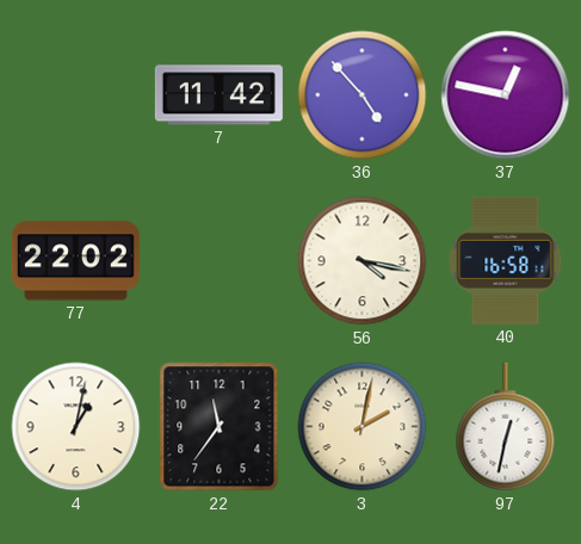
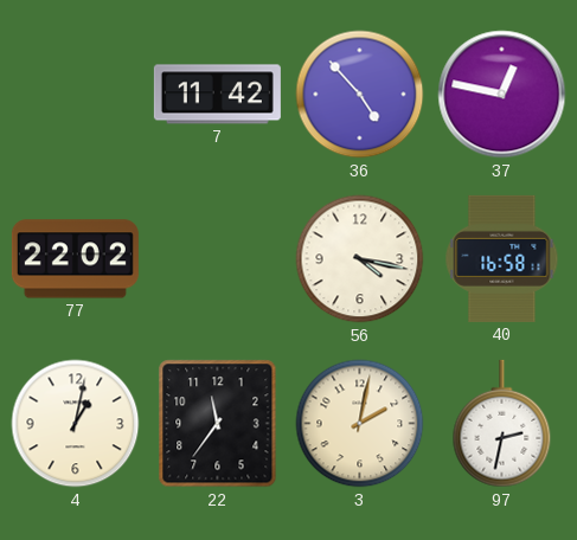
97: 12:32 -> 2:32 (502, 424)
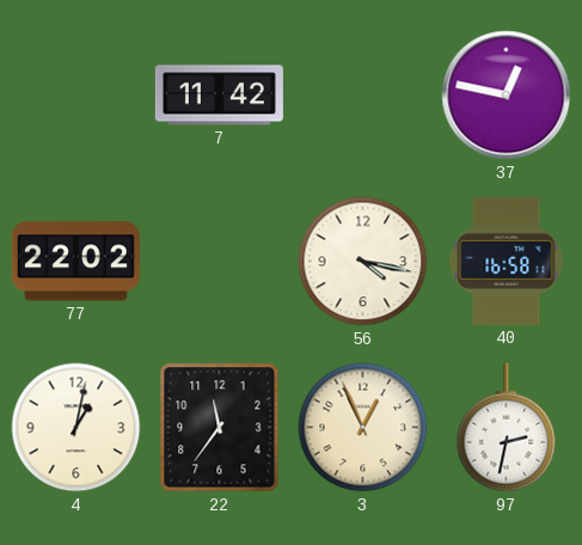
36: 4:53 -> none (360, 95)
3: 2:02 -> 12:56 (363, 428)
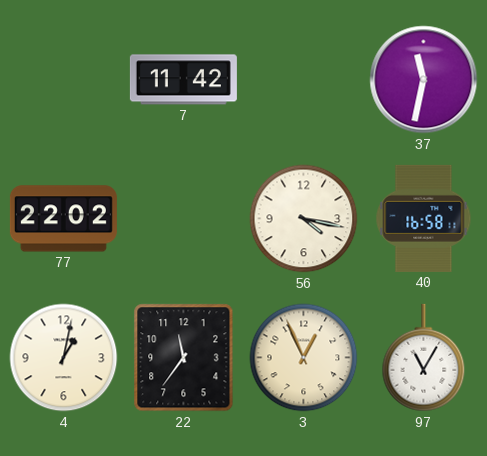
37: 12:47 -> 11:32 (424, 80)
97: 2:32 -> 11:05 (424, 358)
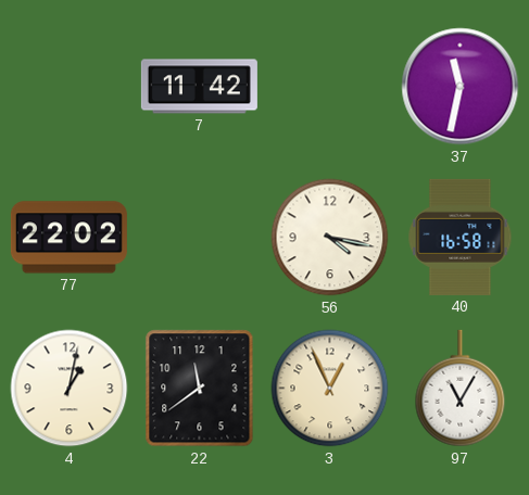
22: 11:36 -> 11:39 (200, 389)
